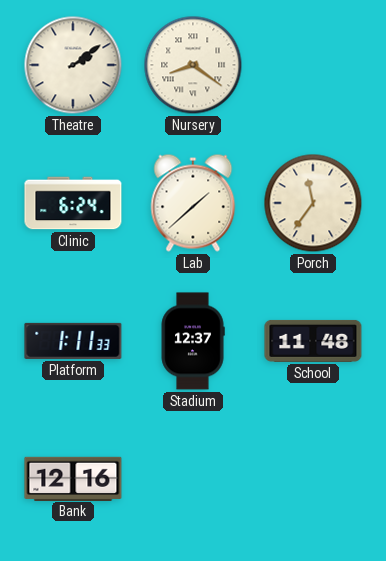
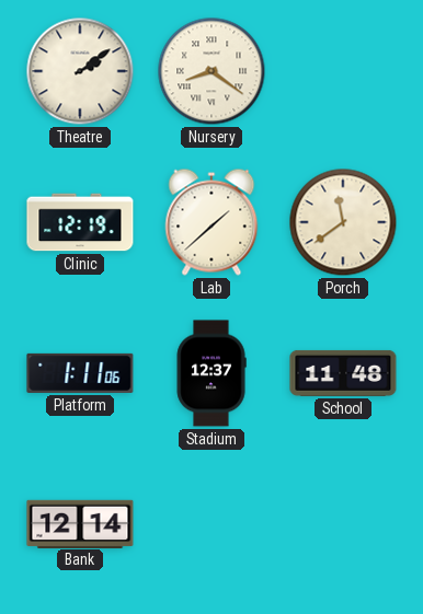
Clinic: 6:24 -> 12:19 (80, 222)
Porch: 11:36 -> 11:39 (343, 222)
Platform: 1:11:33 -> 1:11:06 (80, 373)
Bank: 12:16 -> 12:14 (80, 523)
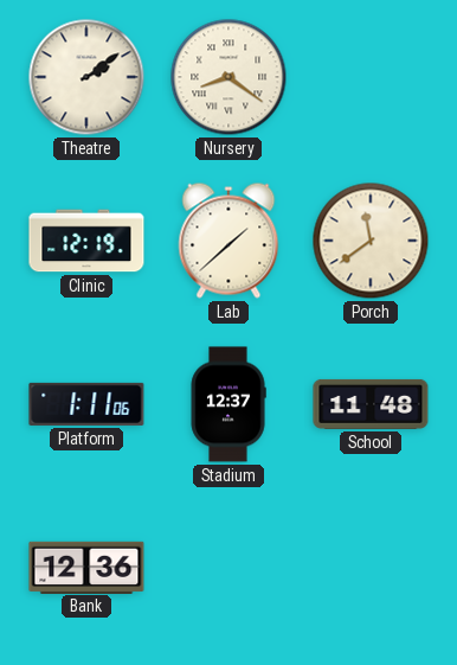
Bank: 12:14 -> 12:36 (86, 567)
